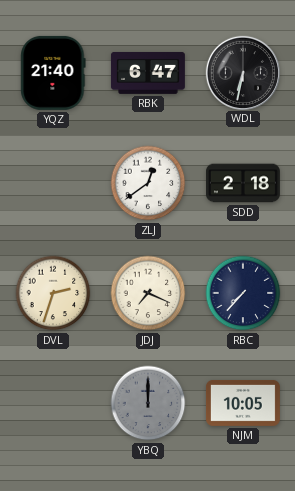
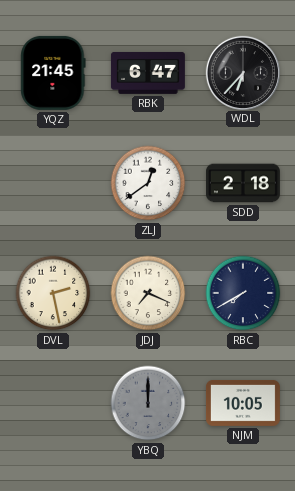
YQZ: 21:40 -> 21:45 (53, 73)
WDL: 6:32 -> 6:37 (242, 72)
DVL: 2:33 -> 2:28 (53, 293)
RBC: 7:37 -> 7:40 (243, 293)
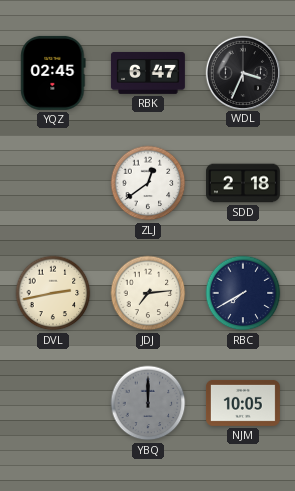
YQZ: 21:45 -> 02:45 (53, 73)
WDL: 6:37 -> 3:34 (242, 72)
DVL: 2:28 -> 2:43 (53, 293)
JDJ: 7:19 -> 7:14 (148, 293)
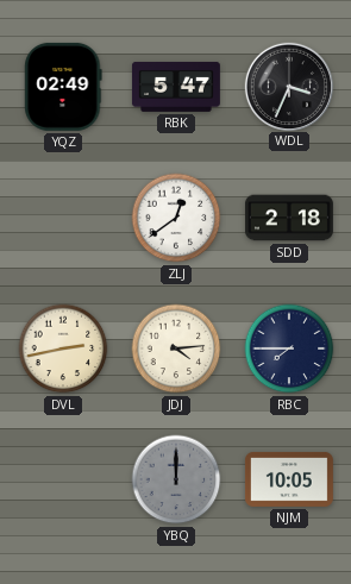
YQZ: 02:45 -> 02:49 (63, 87)
RBK: 6:47 -> 5:47 (176, 87)
JDJ: 7:14 -> 4:14 (176, 348)
RBC: 7:40 -> 7:45 (289, 348)
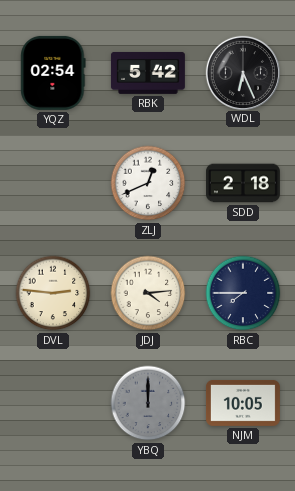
YQZ: 02:49 -> 02:54 (53, 73)
RBK: 5:47 -> 5:42 (148, 73)
WDL: 3:34 -> 6:26 (242, 72)
ZLJ: 12:39 -> 12:41 (148, 183)
DVL: 2:43 -> 2:46 (53, 293)
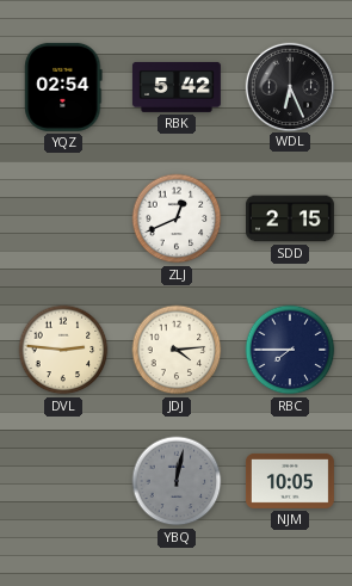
SDD: 2:18 -> 2:15 (291, 218)
YBQ: 12:00 -> 12:02 (177, 481)
